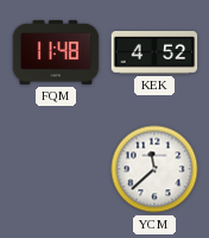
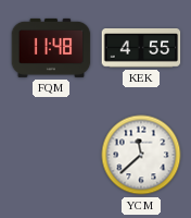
KEK: 4:52 -> 4:55 (141, 49)
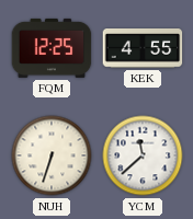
FQM: 11:48 -> 12:25 (52, 48)
NUH: none -> 6:33 (52, 155)
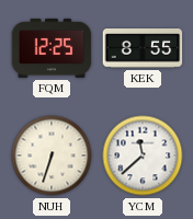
KEK: 4:55 -> 8:55 (143, 49)
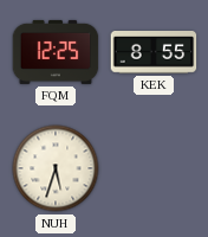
NUH: 6:33 -> 5:33 (56, 168)
YCM: 11:38 -> none (143, 155)
